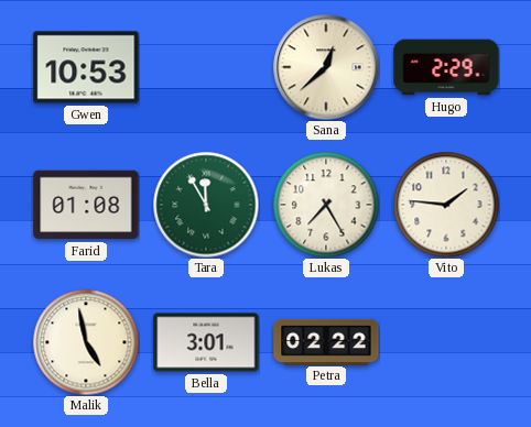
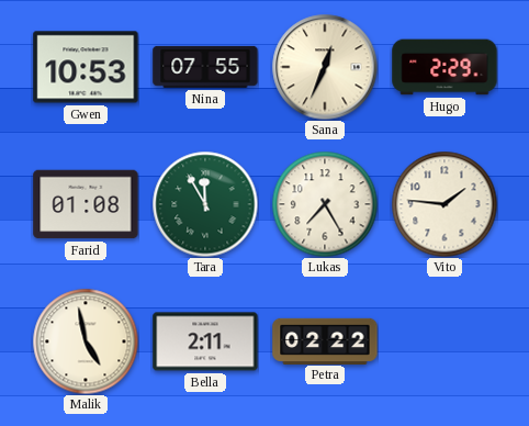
Nina: none -> 07:55 (205, 67)
Sana: 12:38 -> 12:34 (325, 67)
Bella: 3:01 -> 2:11 (205, 341)
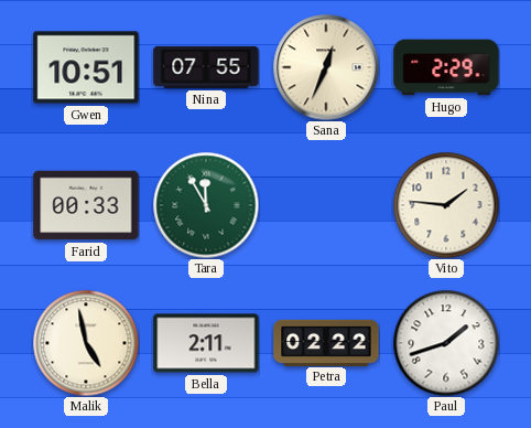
Gwen: 10:53 -> 10:51 (86, 67)
Farid: 01:08 -> 00:33 (86, 205)
Lukas: 7:25 -> none (325, 204)
Paul: none -> 1:42 (446, 343)
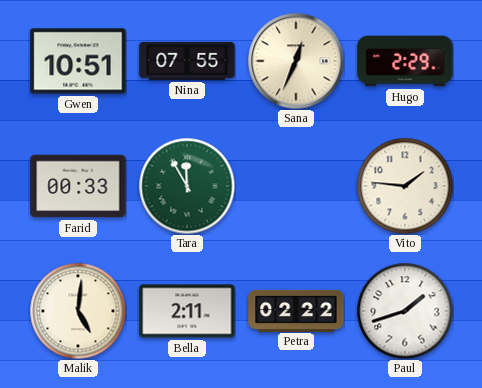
Malik: 4:58 -> 5:01 (78, 311)
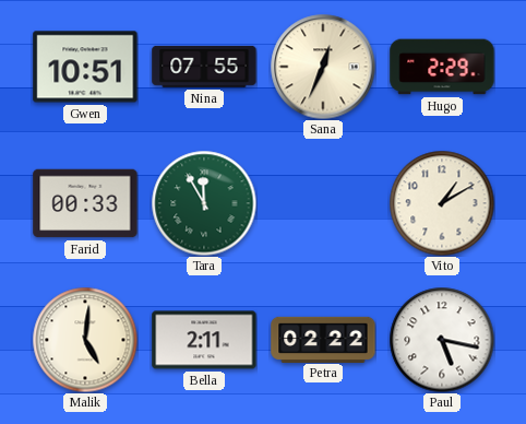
Vito: 1:46 -> 1:10 (442, 203)
Paul: 1:42 -> 5:17 (442, 340)
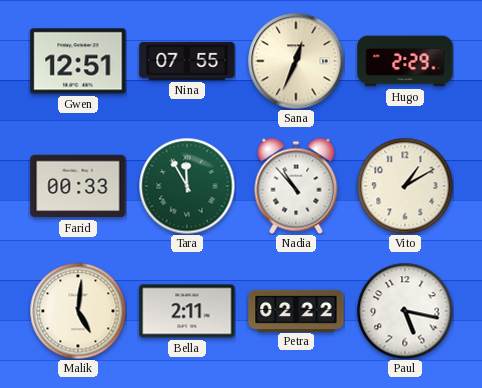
Gwen: 10:51 -> 12:51 (78, 61)
Nadia: none -> 10:53 (296, 186)
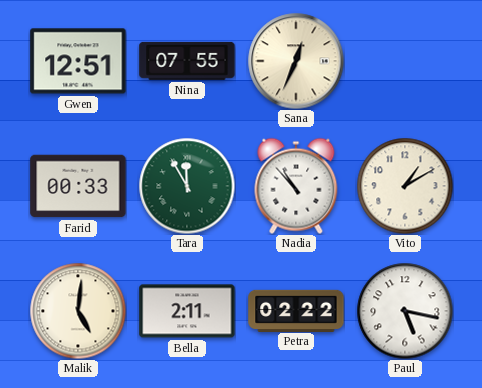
Hugo: 2:29 -> none (405, 61)
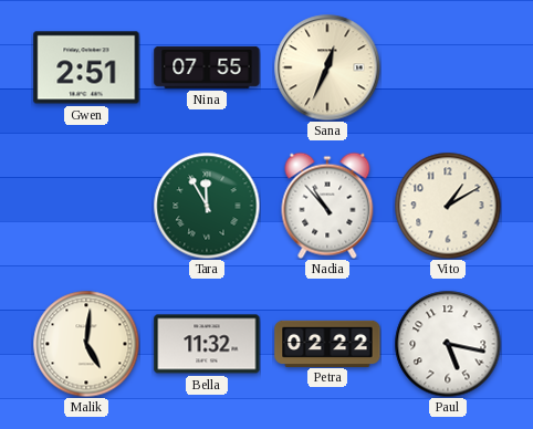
Gwen: 12:51 -> 2:51 (86, 67)
Farid: 00:33 -> none (78, 186)
Bella: 2:11 -> 11:32 (207, 344)
